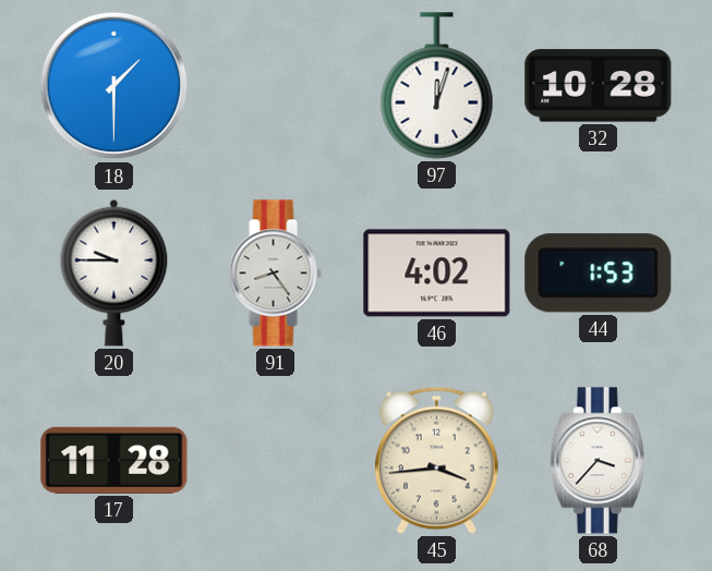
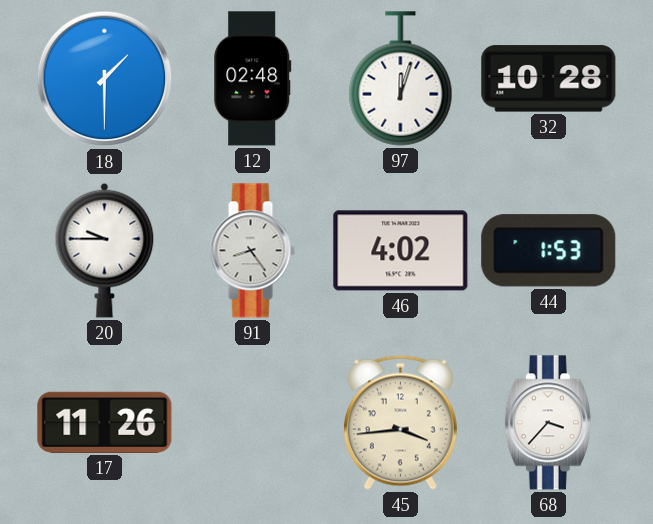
12: none -> 02:48 (253, 79)
17: 11:28 -> 11:26 (105, 422)
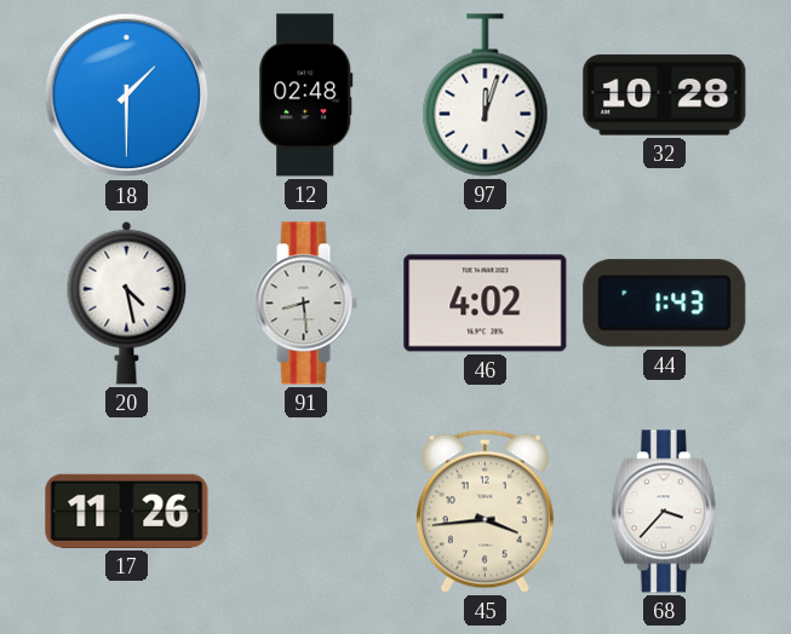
20: 9:45 -> 4:28 (127, 302)
91: 8:24 -> 8:29 (305, 304)
44: 1:53 -> 1:43 (665, 304)
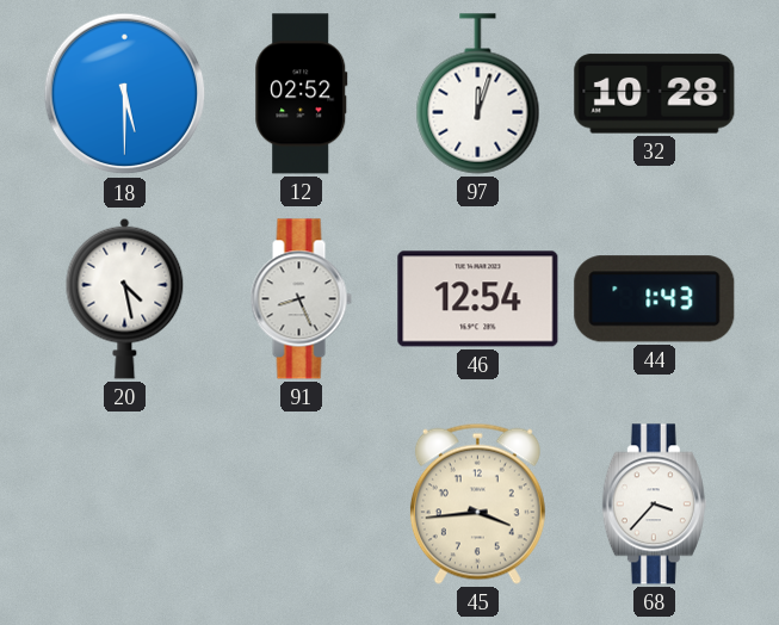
18: 1:30 -> 5:30 (125, 94)
12: 02:48 -> 02:52 (302, 94)
91: 8:29 -> 8:26 (301, 299)
46: 4:02 -> 12:54 (478, 299)
17: 11:26 -> none (127, 511)
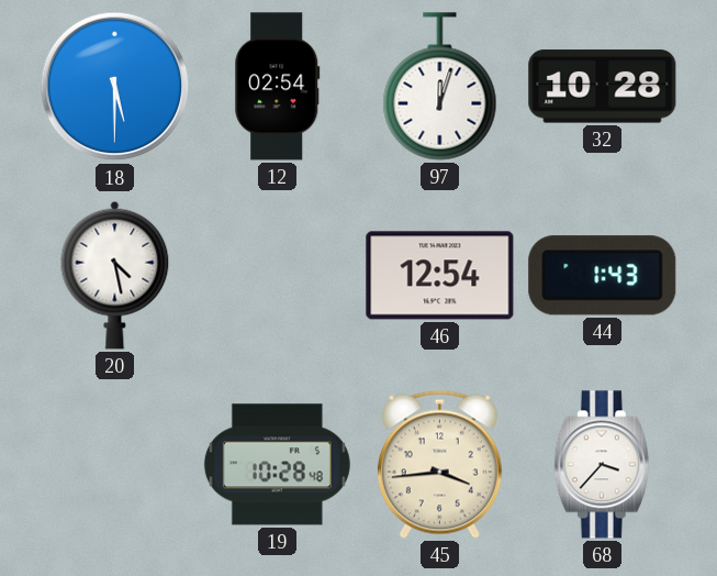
12: 02:52 -> 02:54 (278, 87)
91: 8:26 -> none (301, 299)
19: none -> 10:28 (277, 465)
